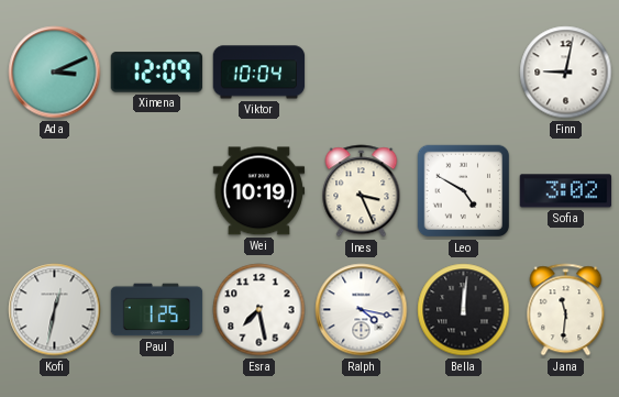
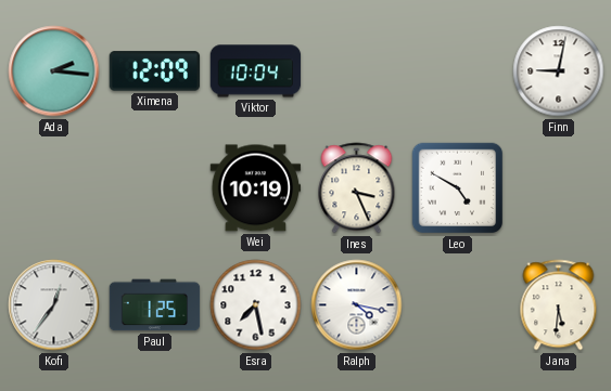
Ada: 3:11 -> 2:16 (54, 71)
Sofia: 3:02 -> none (566, 191)
Kofi: 12:32 -> 12:36 (54, 305)
Bella: 12:01 -> none (464, 310)
Jana: 11:31 -> 5:31 (559, 305)
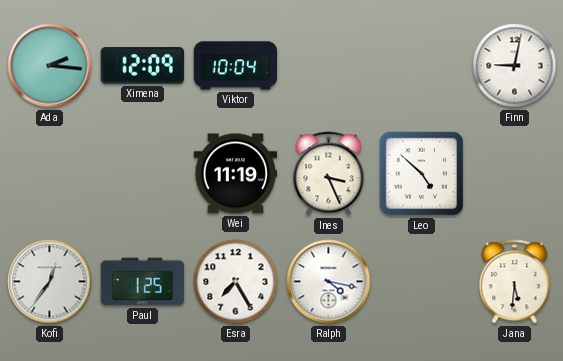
Wei: 10:19 -> 11:19 (236, 174)
Leo: 4:50 -> 4:52 (422, 174)
Esra: 7:28 -> 7:25 (236, 282)
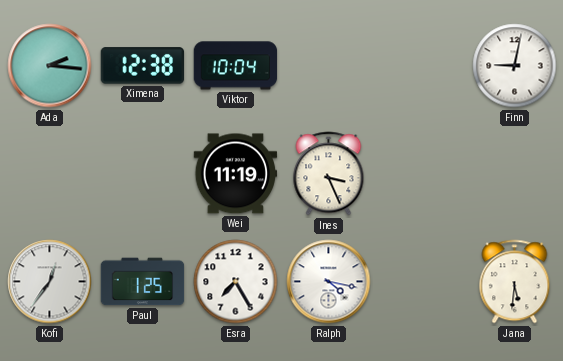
Ximena: 12:09 -> 12:38 (143, 66)
Leo: 4:52 -> none (422, 174)
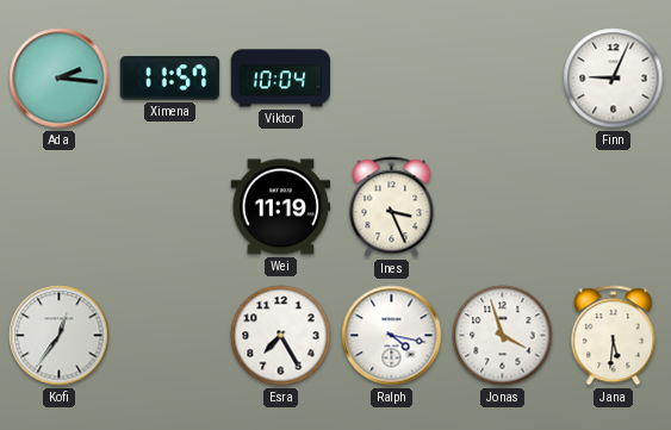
Ximena: 12:38 -> 11:57 (170, 79)
Finn: 9:02 -> 9:04 (614, 79)
Paul: 1:25 -> none (143, 282)
Jonas: none -> 3:57 (503, 336)
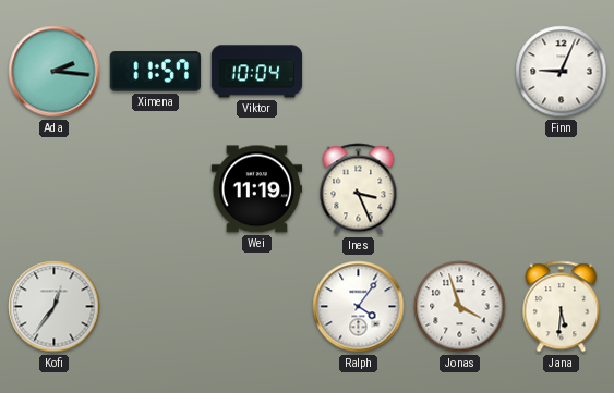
Esra: 7:25 -> none (281, 336)
Ralph: 4:17 -> 4:06 (359, 307)
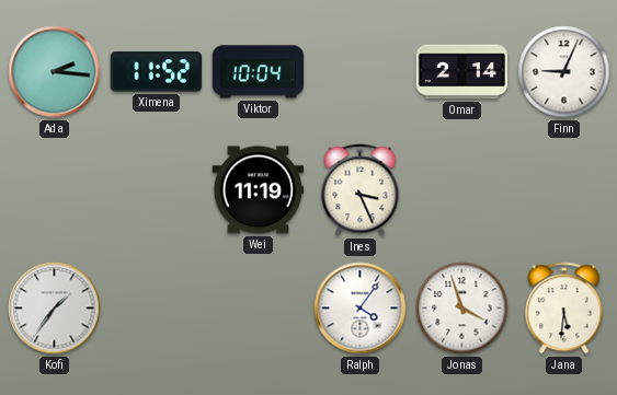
Ximena: 11:57 -> 11:52 (157, 72)
Omar: none -> 2:14 (462, 72)
Kofi: 12:36 -> 1:36 (55, 309)
